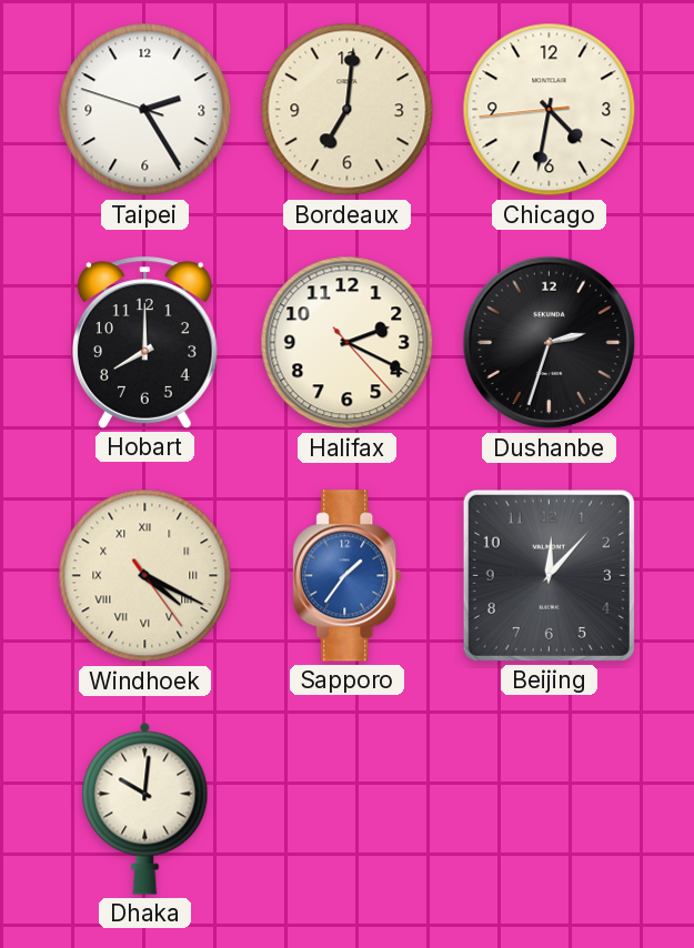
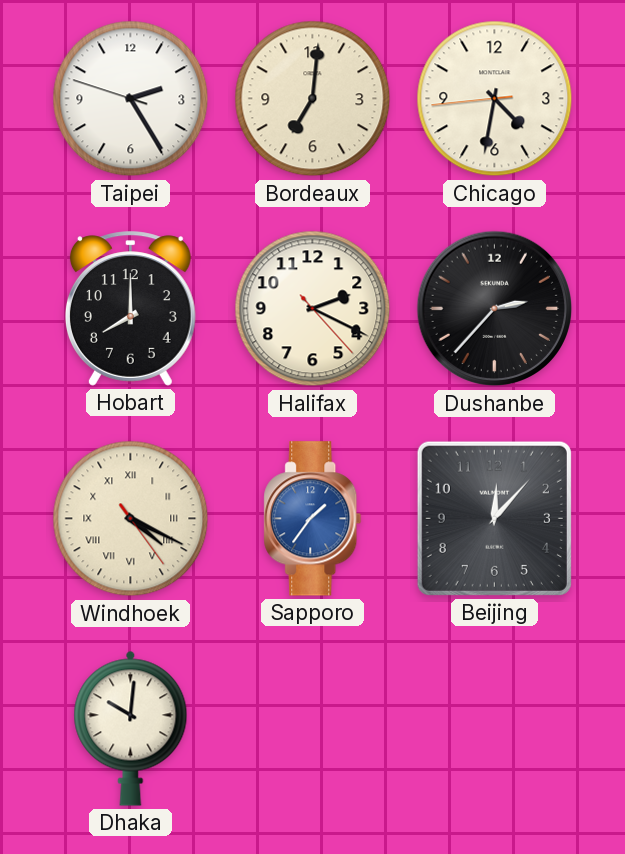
Dushanbe: 2:33 -> 2:37 (495, 309)
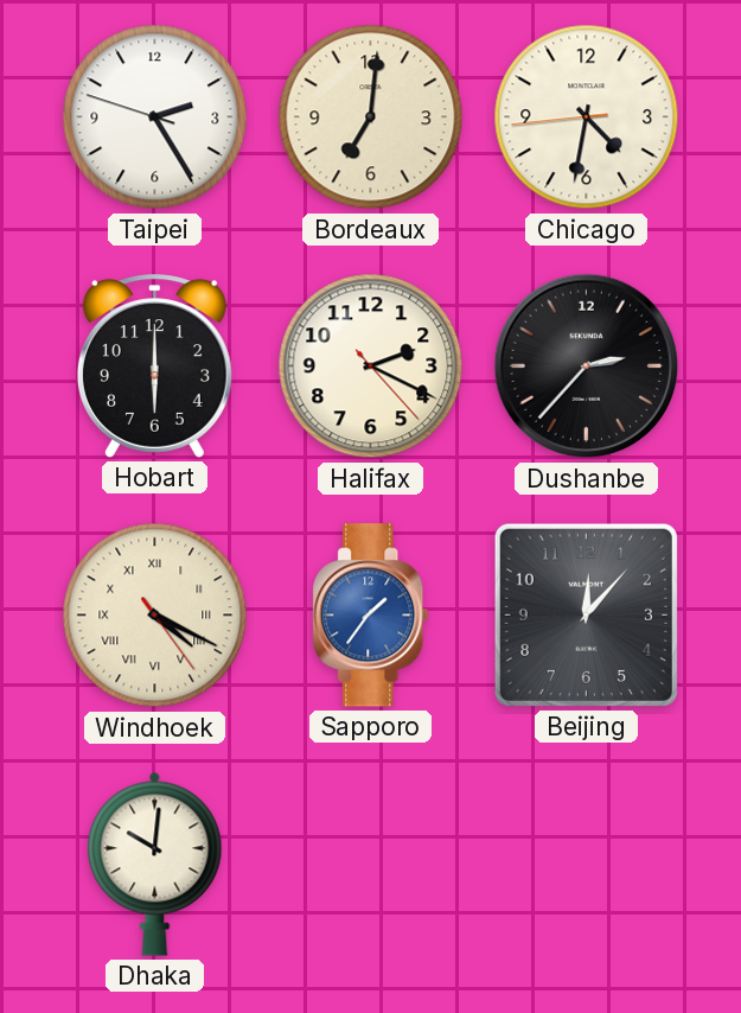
Hobart: 8:00 -> 6:00 (154, 367)
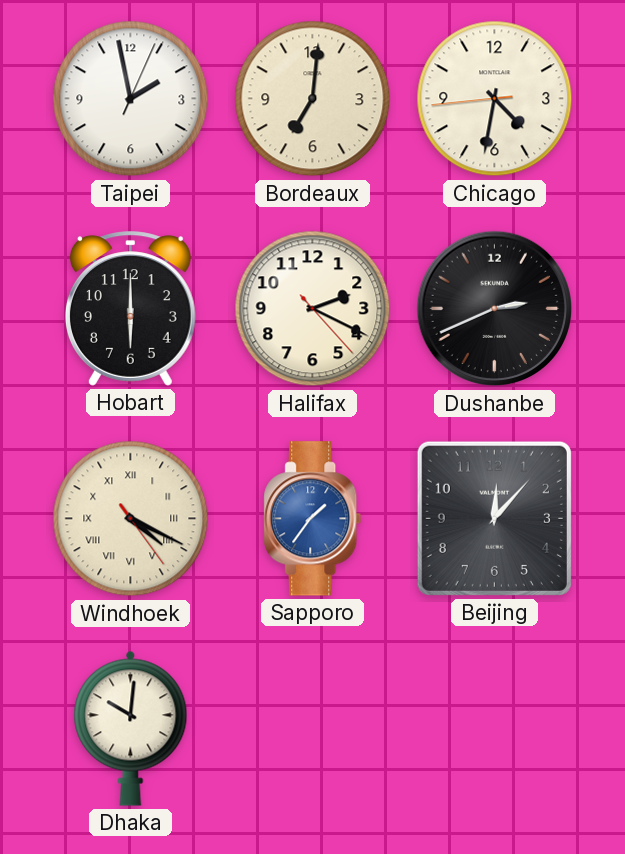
Taipei: 2:24 -> 1:58 (131, 99)
Dushanbe: 2:37 -> 2:41 (495, 309)
